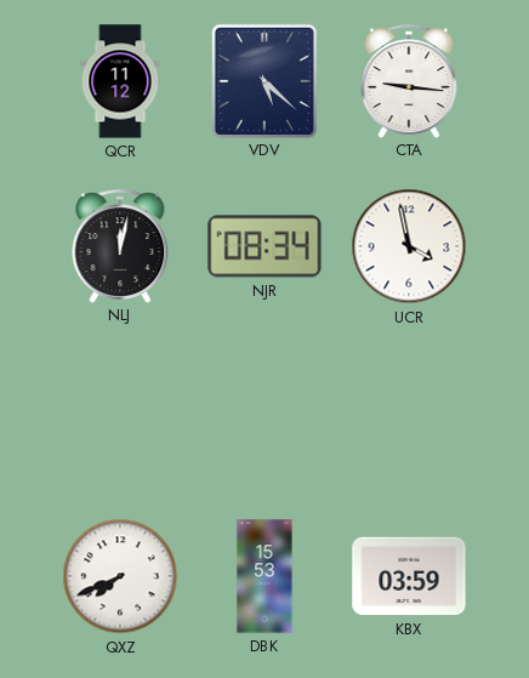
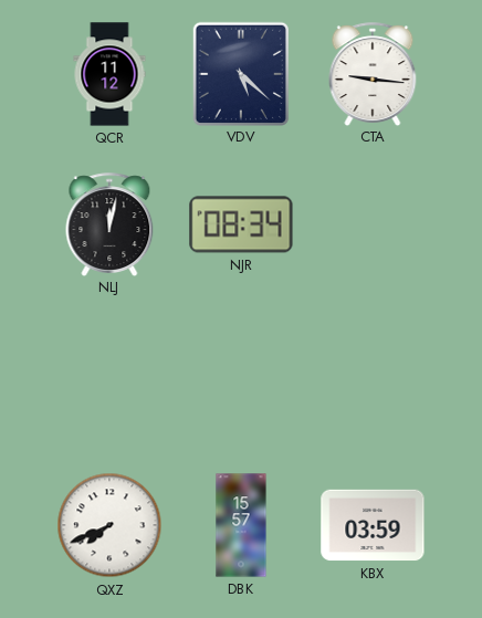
UCR: 3:58 -> none (409, 246)
DBK: 15:53 -> 15:57 (241, 525)
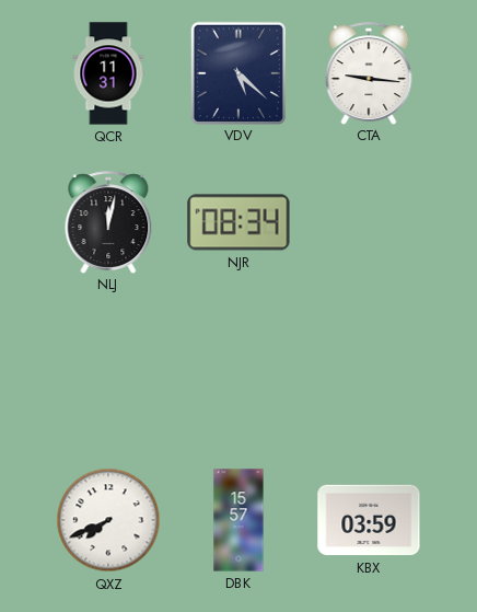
QCR: 11:12 -> 11:31 (108, 73)
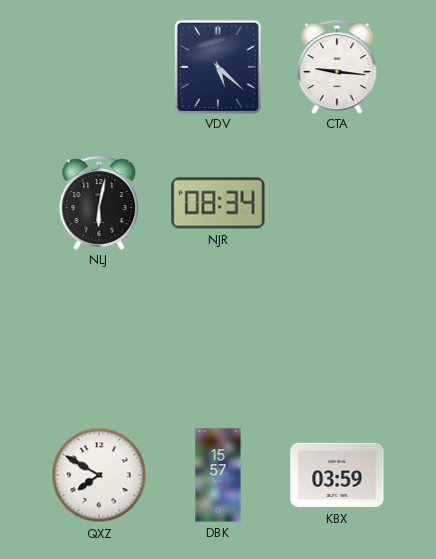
QCR: 11:31 -> none (108, 73)
NLJ: 12:02 -> 6:02 (99, 203)
QXZ: 7:41 -> 7:50 (99, 475)
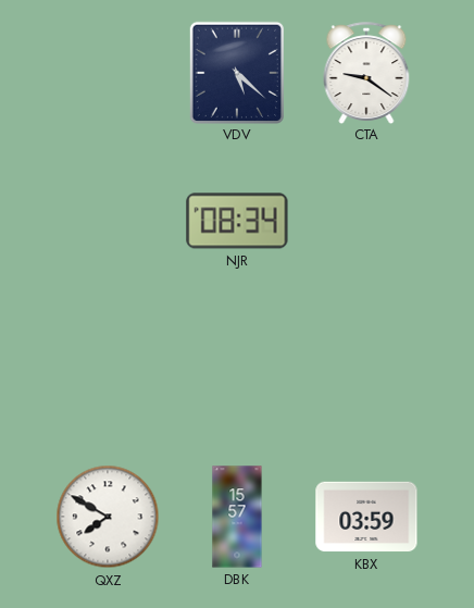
CTA: 9:16 -> 9:21 (366, 73)
NLJ: 6:02 -> none (99, 203)
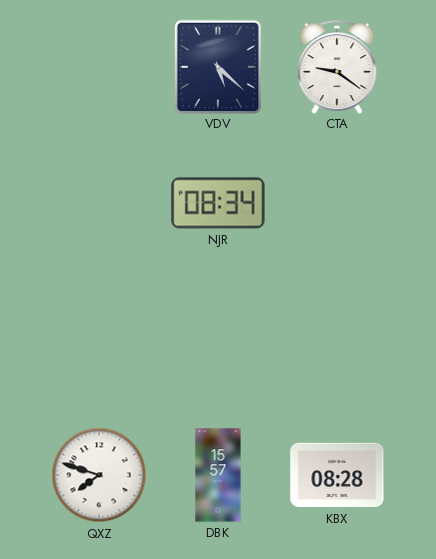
QXZ: 7:50 -> 7:48 (99, 475)
KBX: 03:59 -> 08:28 (337, 475)
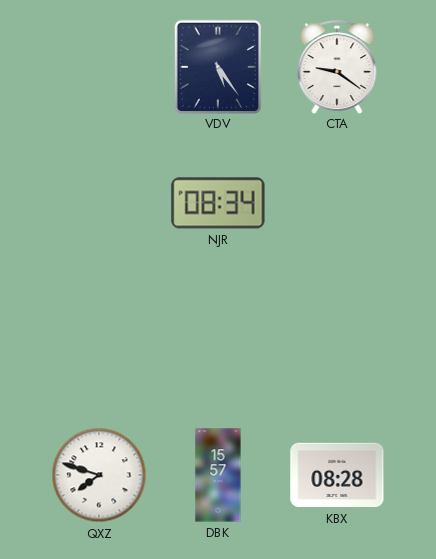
VDV: 5:22 -> 5:24 (218, 66)
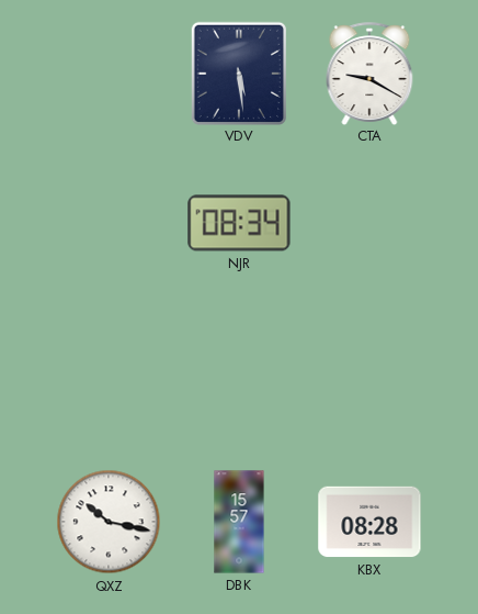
VDV: 5:24 -> 5:29 (239, 72)
CTA: 9:21 -> 9:20 (369, 74)
QXZ: 7:48 -> 10:17 (109, 522)
